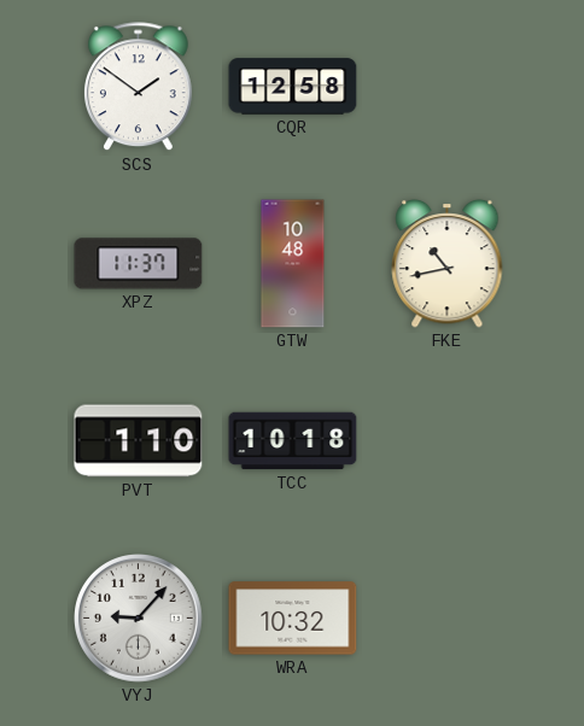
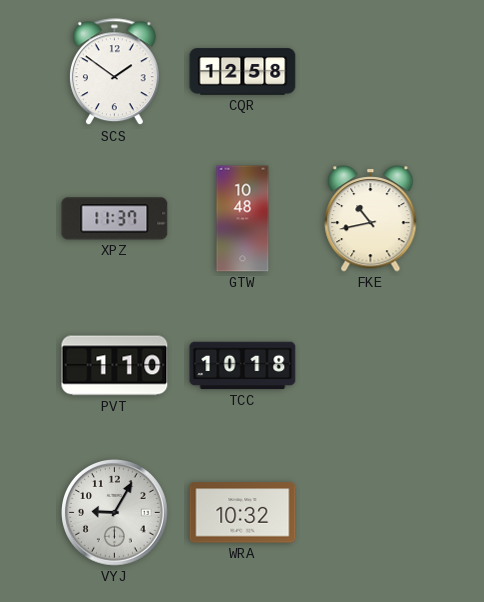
VYJ: 9:07 -> 9:05 (115, 513)
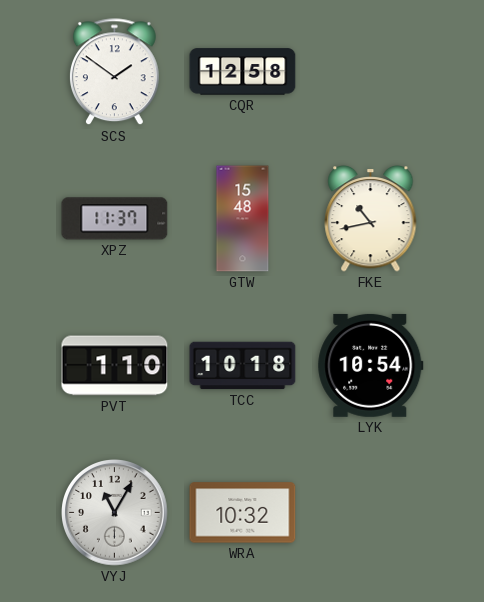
GTW: 10:48 -> 15:48 (243, 219)
LYK: none -> 10:54 (371, 365)
VYJ: 9:05 -> 11:05 (115, 513)
